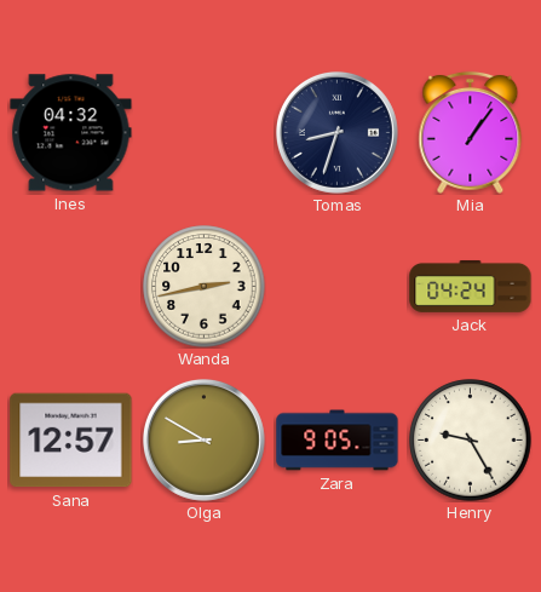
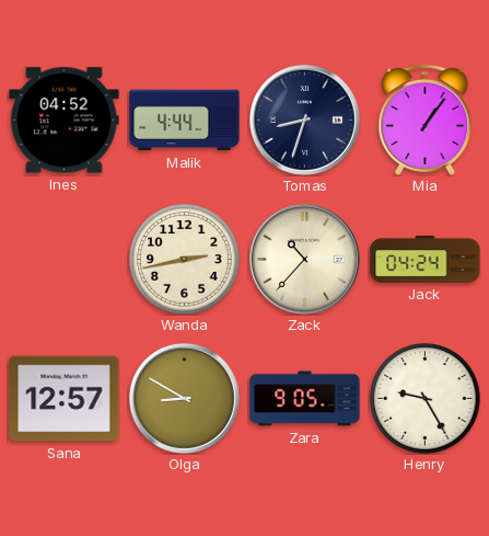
Ines: 04:32 -> 04:52 (65, 121)
Malik: none -> 4:44 (185, 121)
Zack: none -> 10:37 (304, 259)
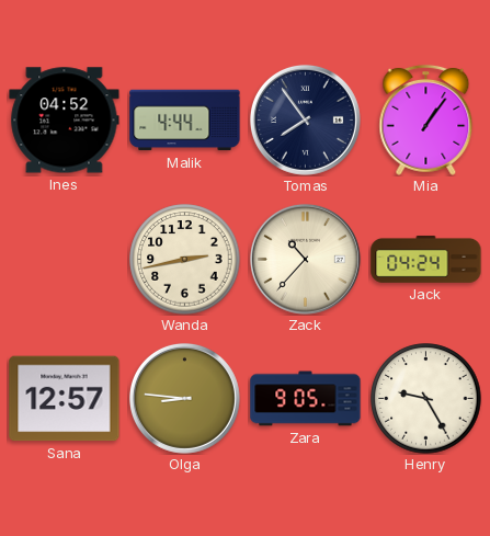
Tomas: 8:33 -> 7:54 (305, 119)
Olga: 8:50 -> 8:46 (184, 398)
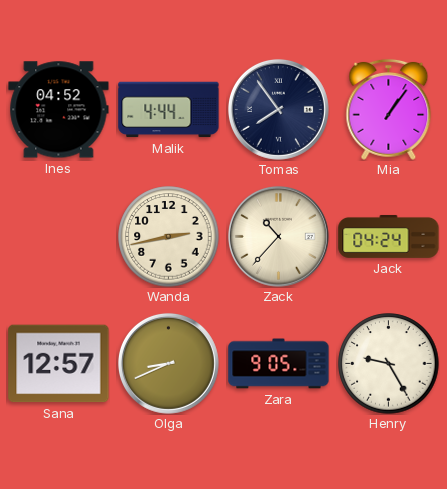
Olga: 8:46 -> 8:41 (168, 363)
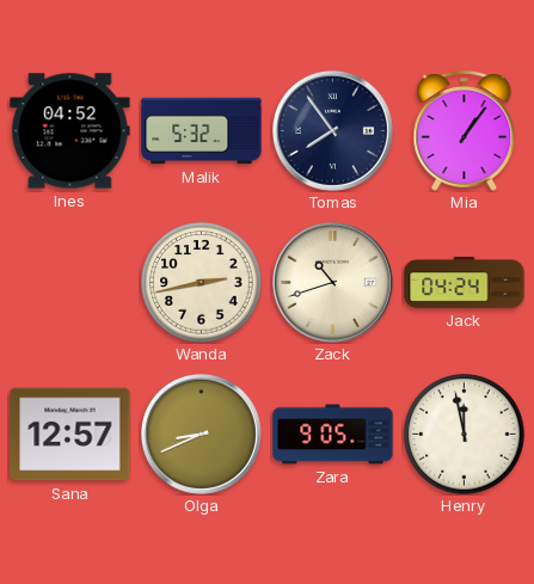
Malik: 4:44 -> 5:32 (202, 131)
Zack: 10:37 -> 10:42 (332, 282)
Henry: 9:25 -> 11:58 (465, 435)
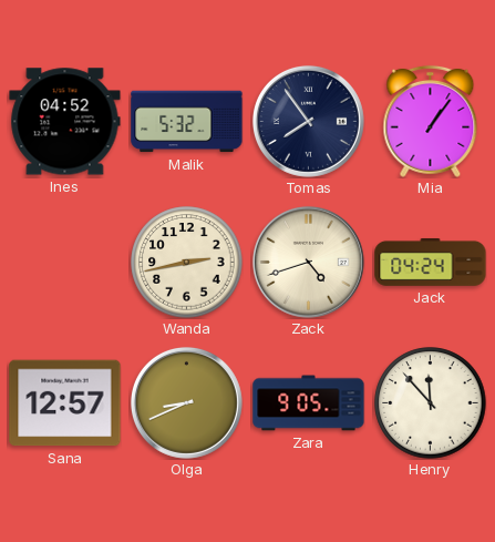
Zack: 10:42 -> 4:42 (308, 262)
Henry: 11:58 -> 11:53 (431, 403)
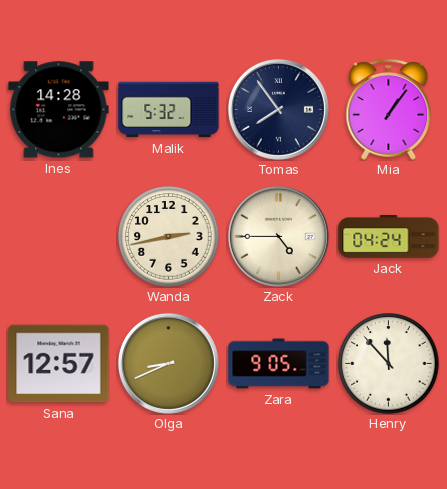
Ines: 04:52 -> 14:28 (59, 110)
Zack: 4:42 -> 4:45 (278, 236)
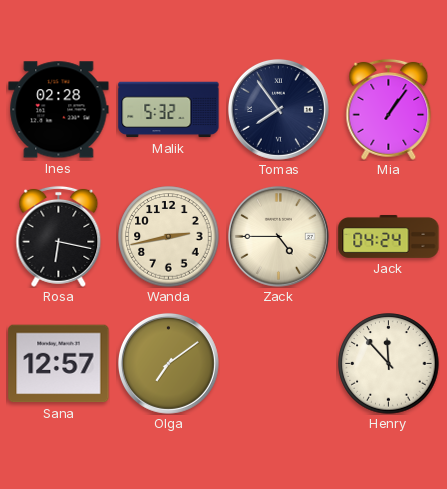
Ines: 14:28 -> 02:28 (59, 110)
Rosa: none -> 6:17 (59, 236)
Olga: 8:41 -> 7:09 (168, 363)
Zara: 9:05 -> none (279, 364)
